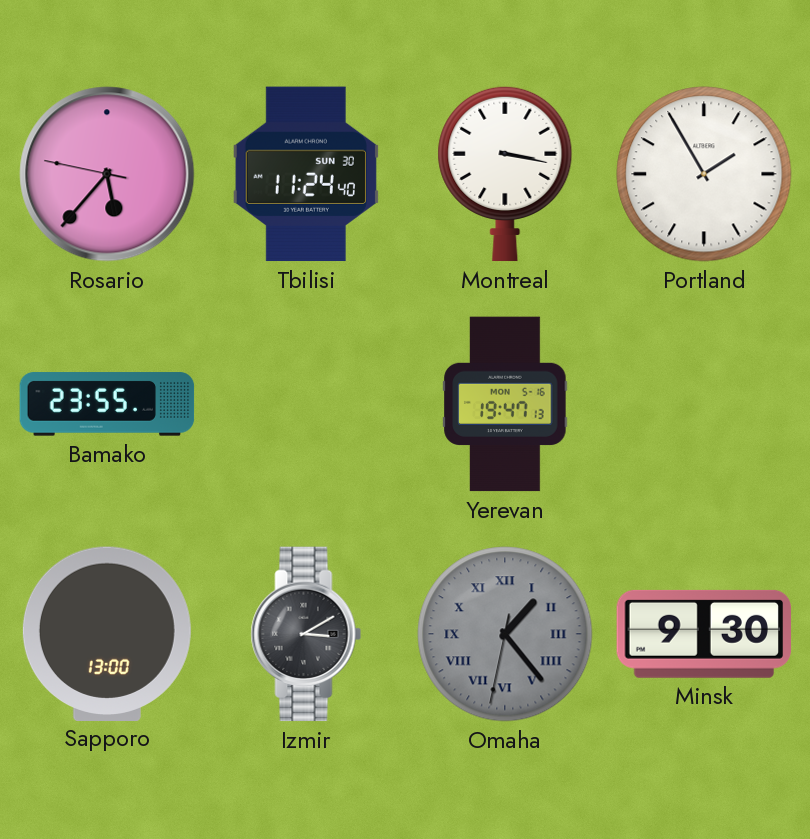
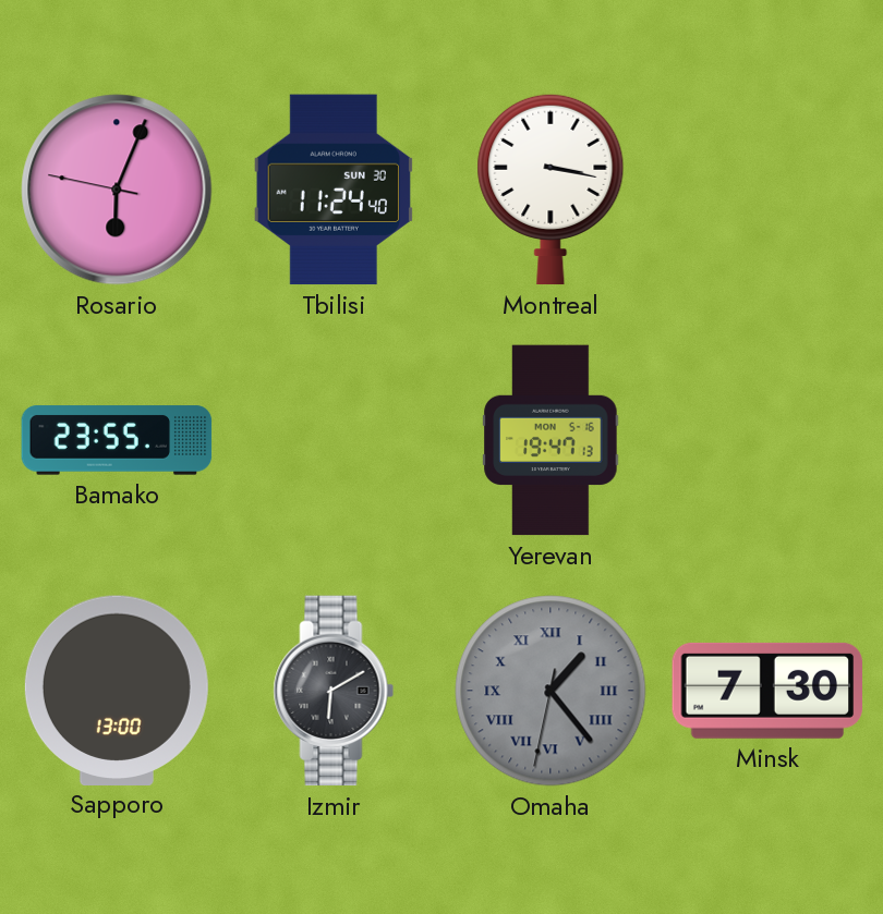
Rosario: 5:36 -> 6:03 (117, 190)
Portland: 1:55 -> none (704, 174)
Izmir: 3:10 -> 6:10 (334, 691)
Minsk: 9:30 -> 7:30 (767, 691)
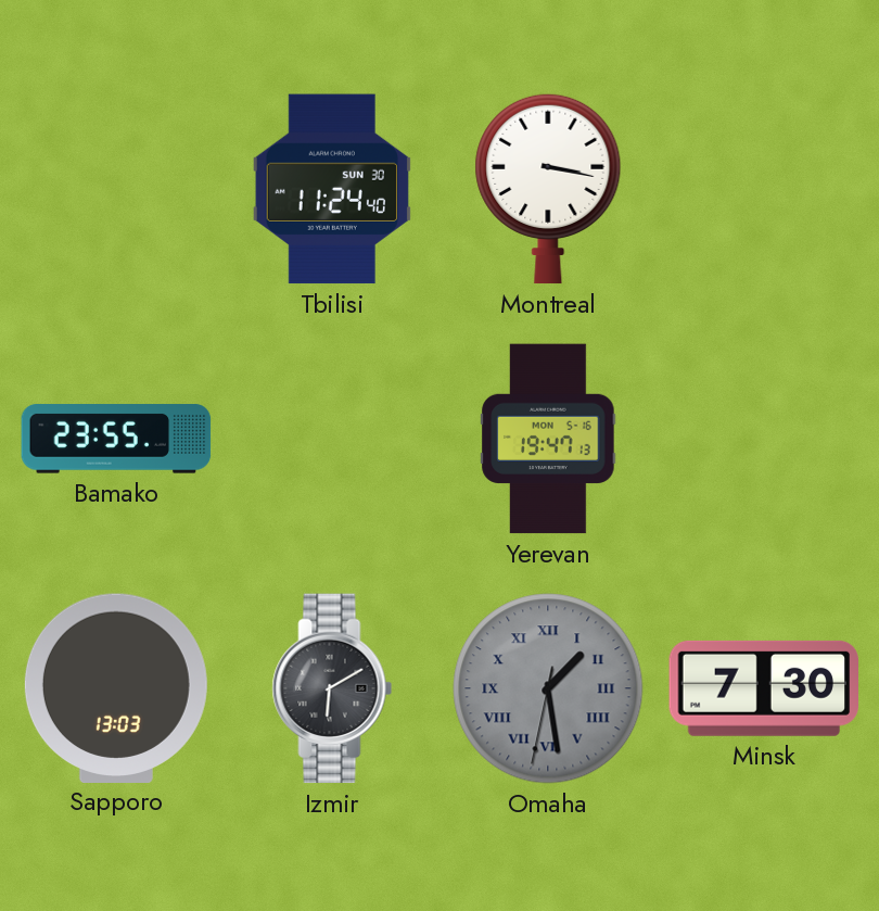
Rosario: 6:03 -> none (117, 190)
Sapporo: 13:00 -> 13:03 (116, 687)
Omaha: 1:23 -> 1:28 (548, 688)
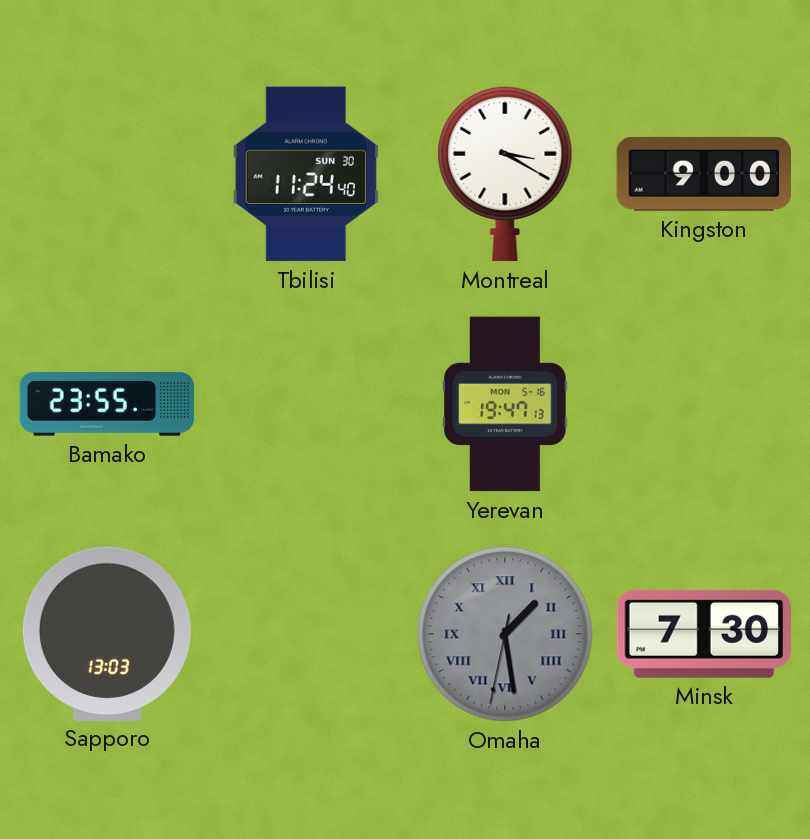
Montreal: 3:17 -> 3:20 (505, 174)
Kingston: none -> 9:00 (704, 174)
Izmir: 6:10 -> none (332, 688)
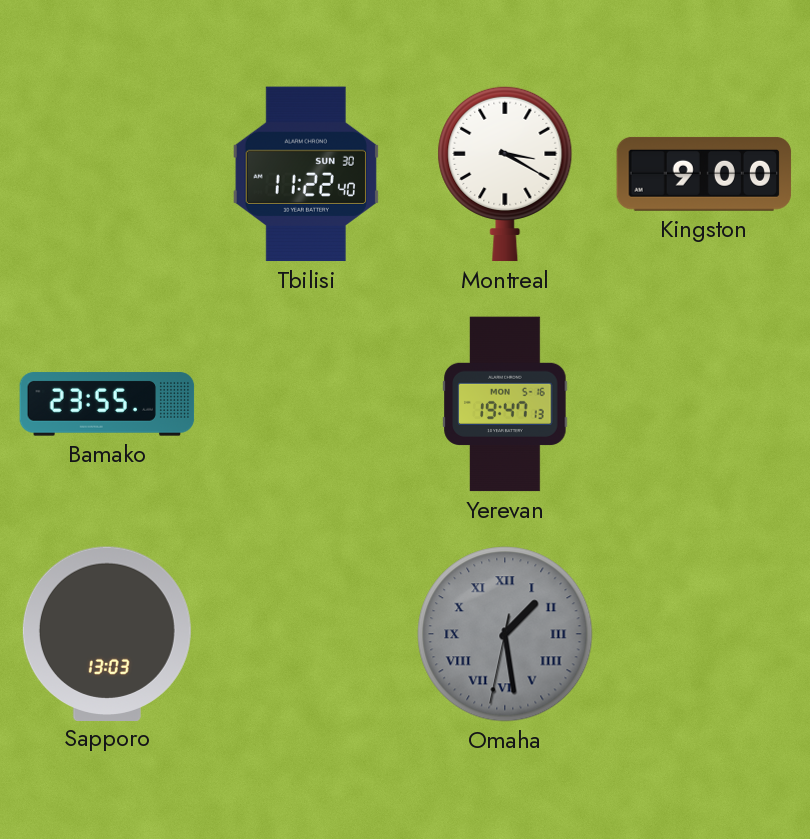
Tbilisi: 11:24 -> 11:22 (306, 174)
Minsk: 7:30 -> none (704, 634)
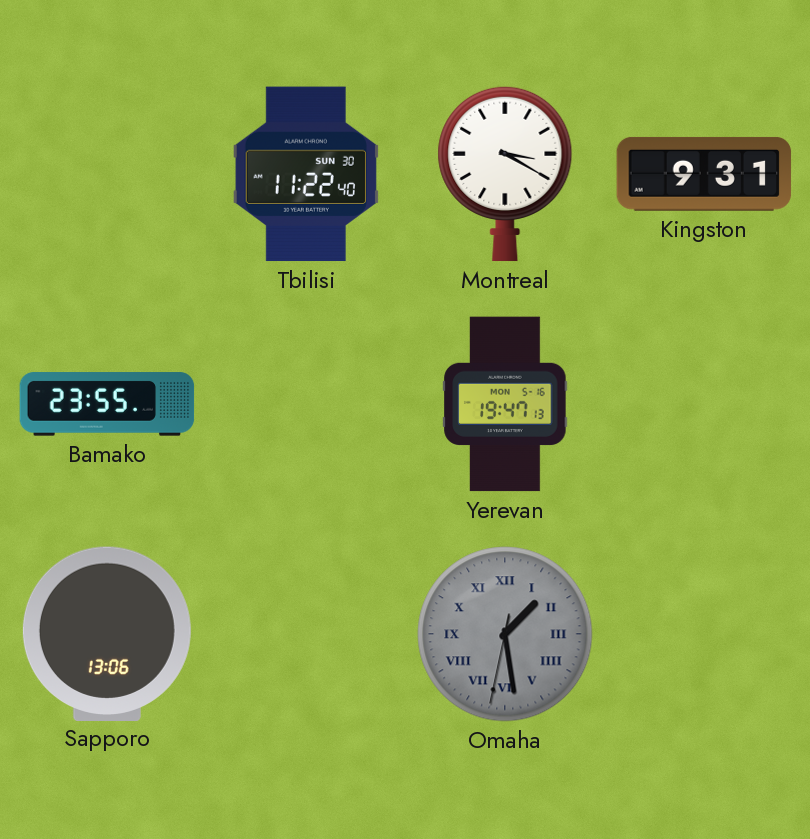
Kingston: 9:00 -> 9:31 (704, 174)
Sapporo: 13:03 -> 13:06 (107, 633)
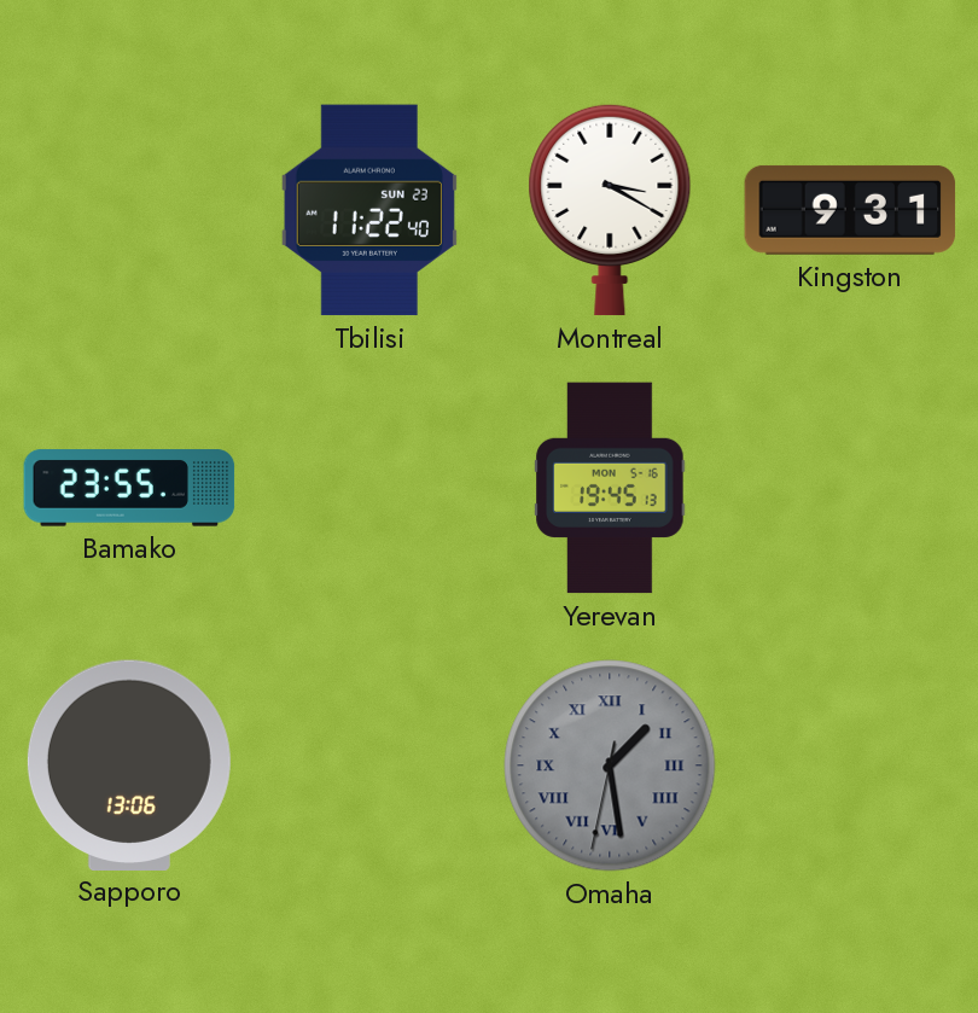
Tbilisi date: SUN 30 -> SUN 23 (369, 210)
Yerevan: 19:47 -> 19:45 (610, 488)
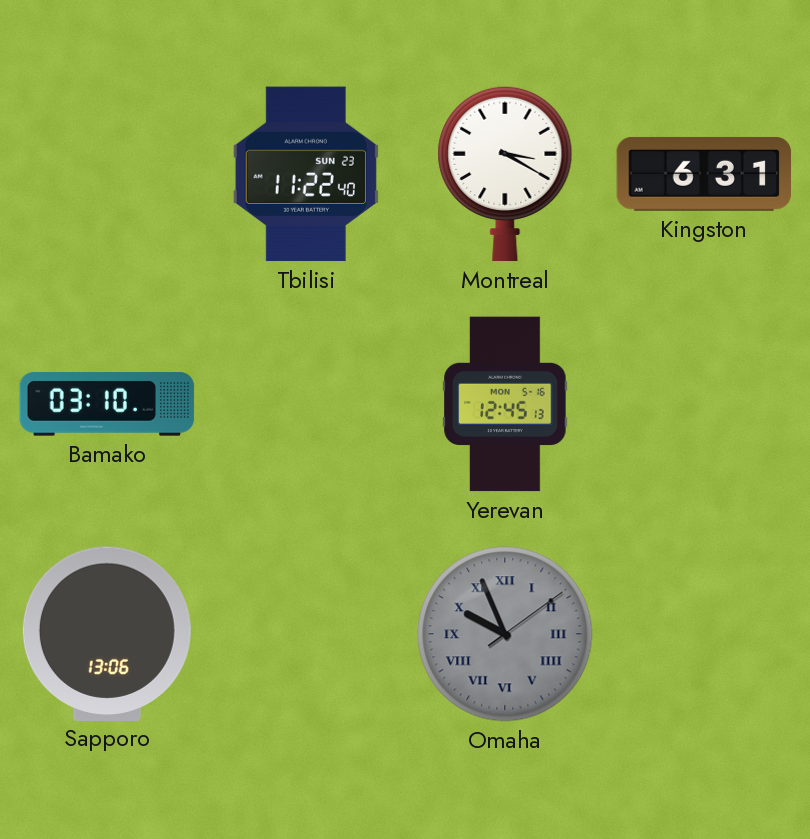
Kingston: 9:31 -> 6:31 (704, 174)
Bamako: 23:55 -> 03:10 (107, 404)
Yerevan: 19:45 -> 12:45 (505, 404)
Omaha: 1:28 -> 9:56 (505, 634)
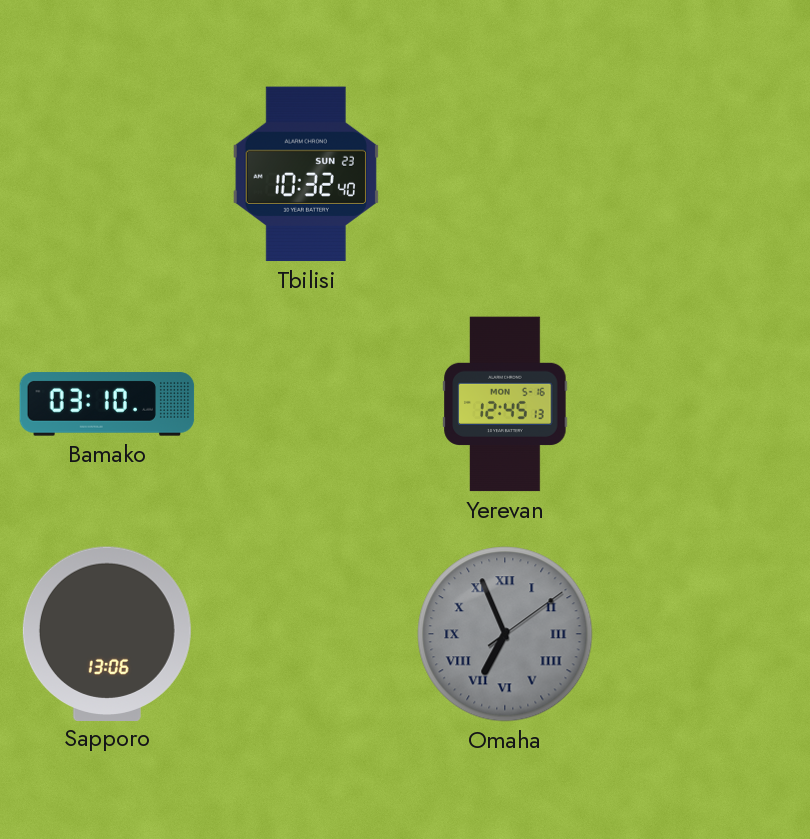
Tbilisi: 11:22 -> 10:32 (306, 174)
Montreal: 3:20 -> none (505, 174)
Kingston: 6:31 -> none (704, 174)
Omaha: 9:56 -> 6:56 (505, 634)
